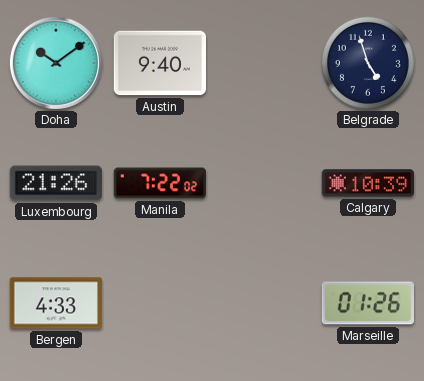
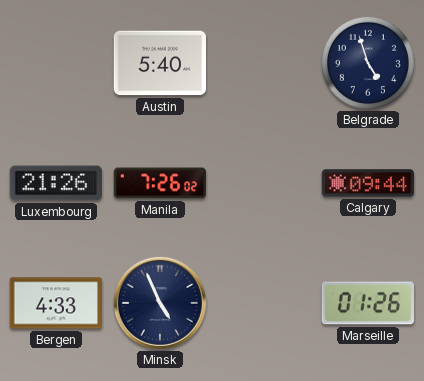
Doha: 10:09 -> none (56, 63)
Austin: 9:40 -> 5:40 (159, 63)
Manila: 7:22 -> 7:26 (160, 183)
Calgary: 10:39 -> 09:44 (368, 183)
Minsk: none -> 4:56 (160, 303)
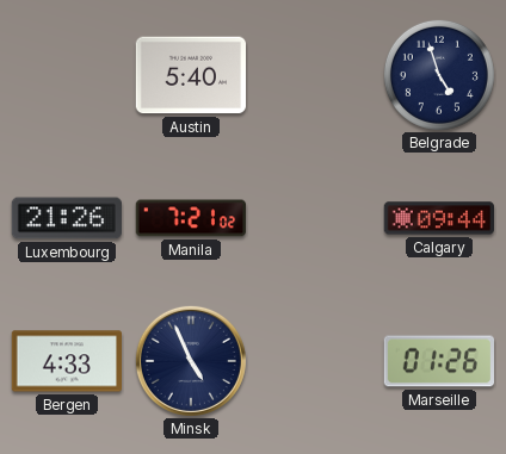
Manila: 7:26 -> 7:21 (191, 218)
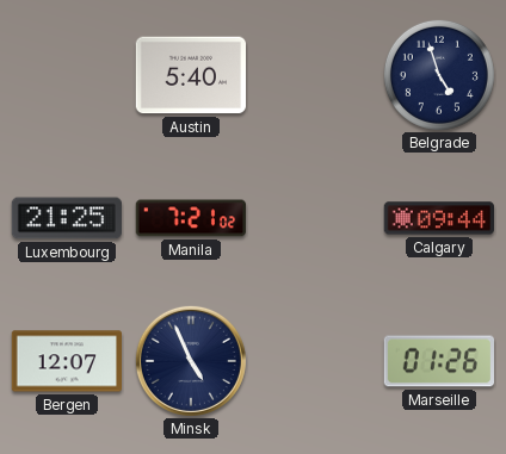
Luxembourg: 21:26 -> 21:25 (66, 218)
Bergen: 4:33 -> 12:07 (66, 361)
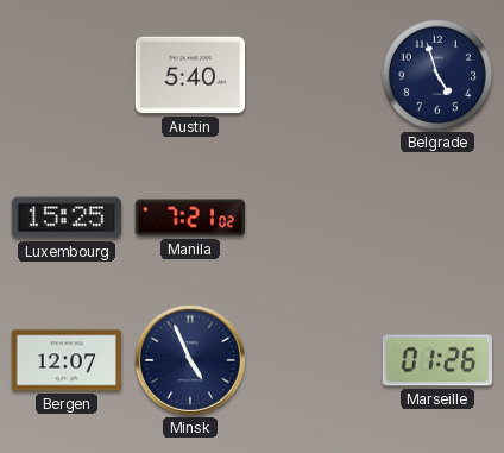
Luxembourg: 21:25 -> 15:25 (65, 218)
Calgary: 09:44 -> none (439, 218)
